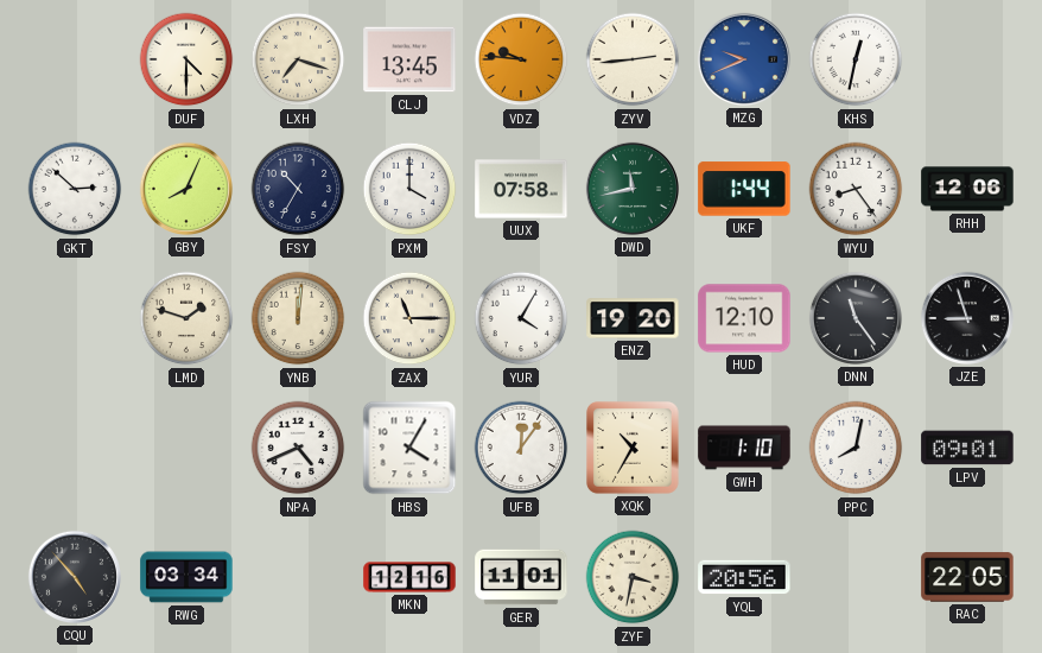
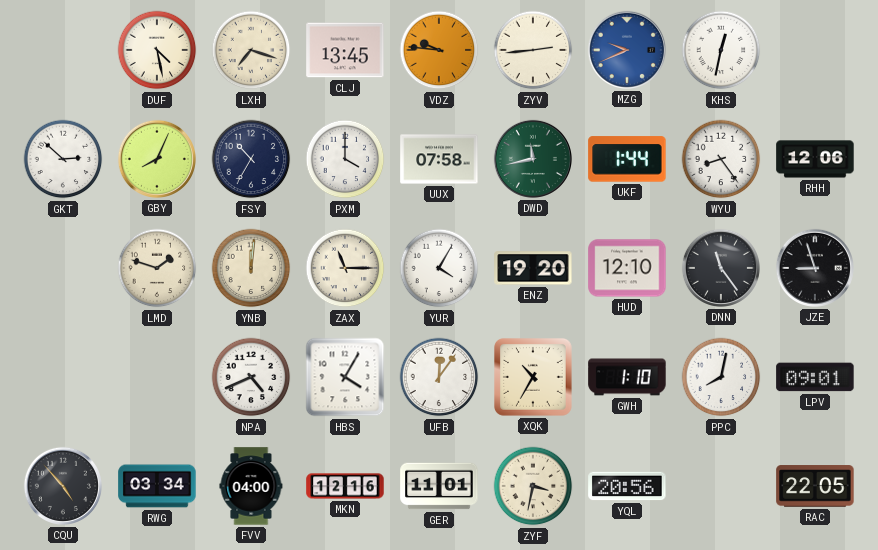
DUF: 4:30 -> 4:28 (157, 50)
FVV: none -> 04:00 (251, 486)
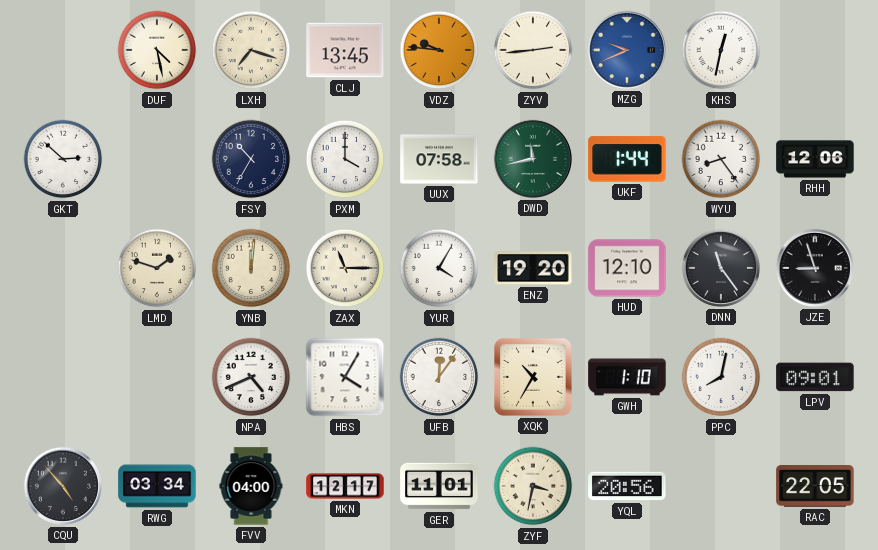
GBY: 8:04 -> none (157, 159)
MKN: 12:16 -> 12:17 (345, 486)
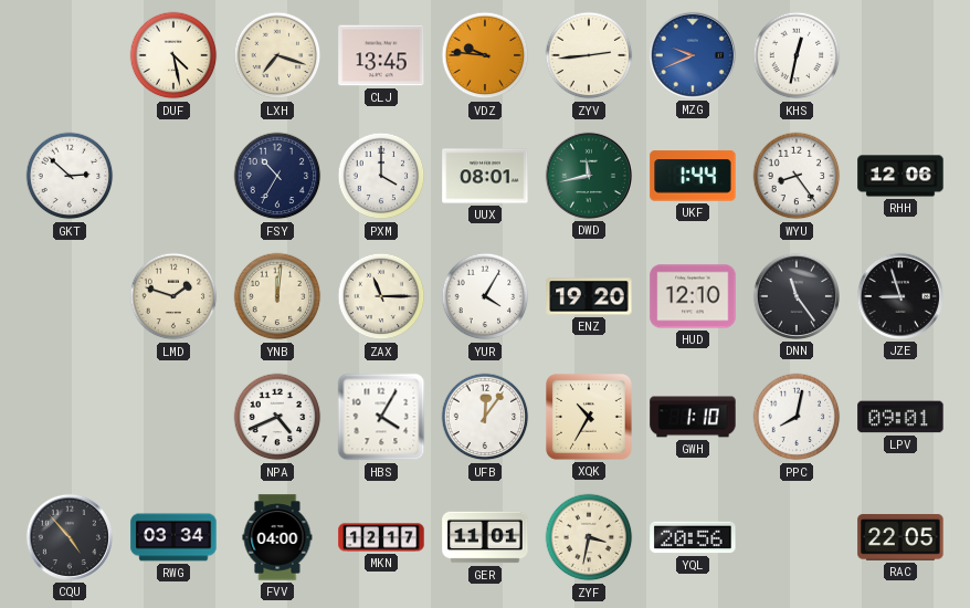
UUX: 07:58 -> 08:01 (485, 176)
